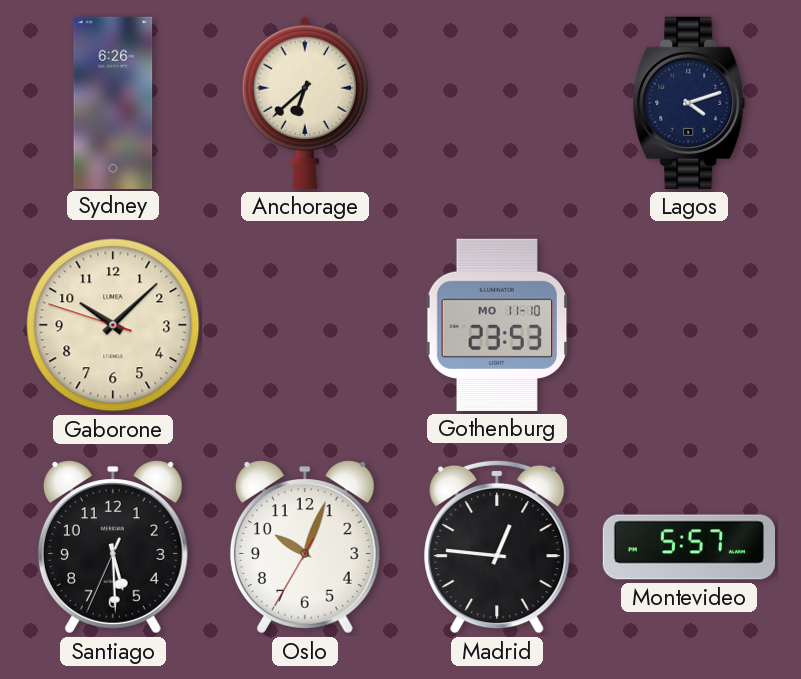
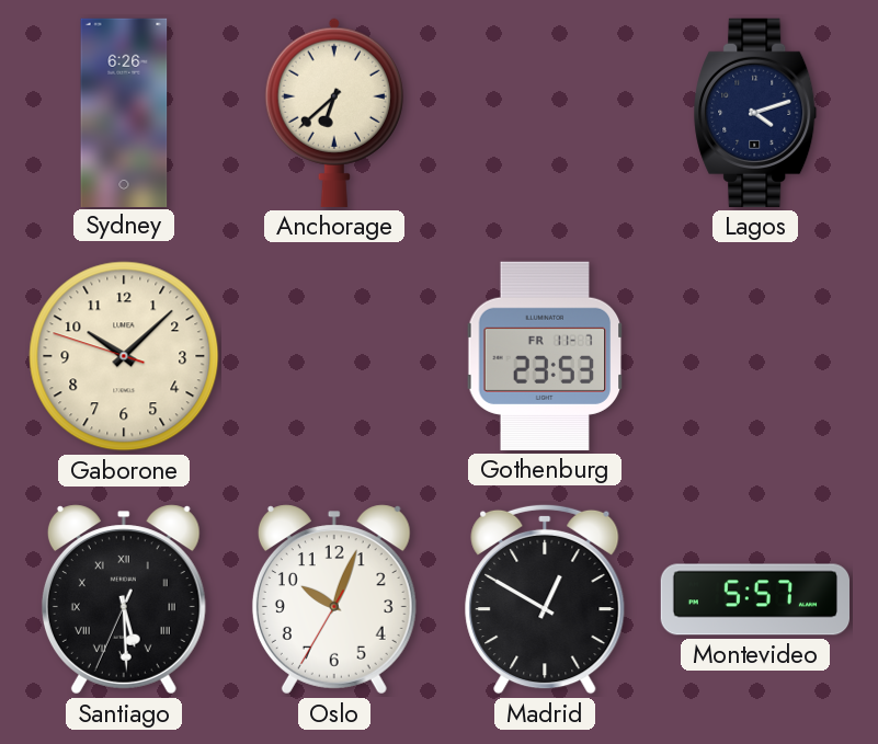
Gothenburg date: MO 11-10 -> FR 11-7 (545, 356)
Santiago numerals: Arabic -> Roman (124, 599)
Madrid: 12:46 -> 12:50 (545, 599)
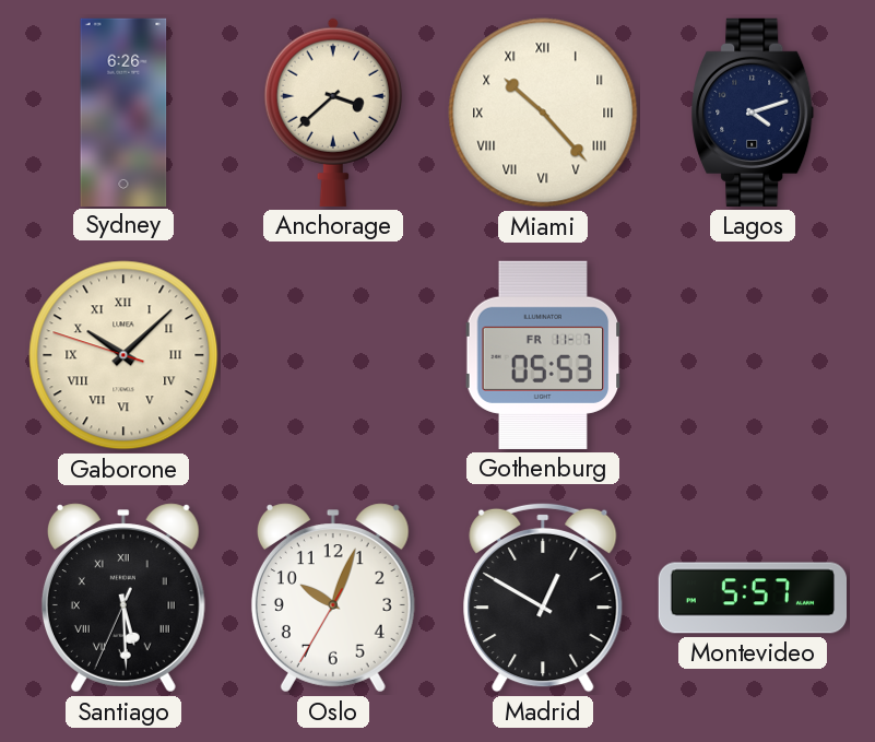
Anchorage: 6:38 -> 3:38 (333, 113)
Miami: none -> 10:23 (543, 113)
Gaborone numerals: Arabic -> Roman (123, 355)
Gothenburg: 23:53 -> 05:53 (543, 355)
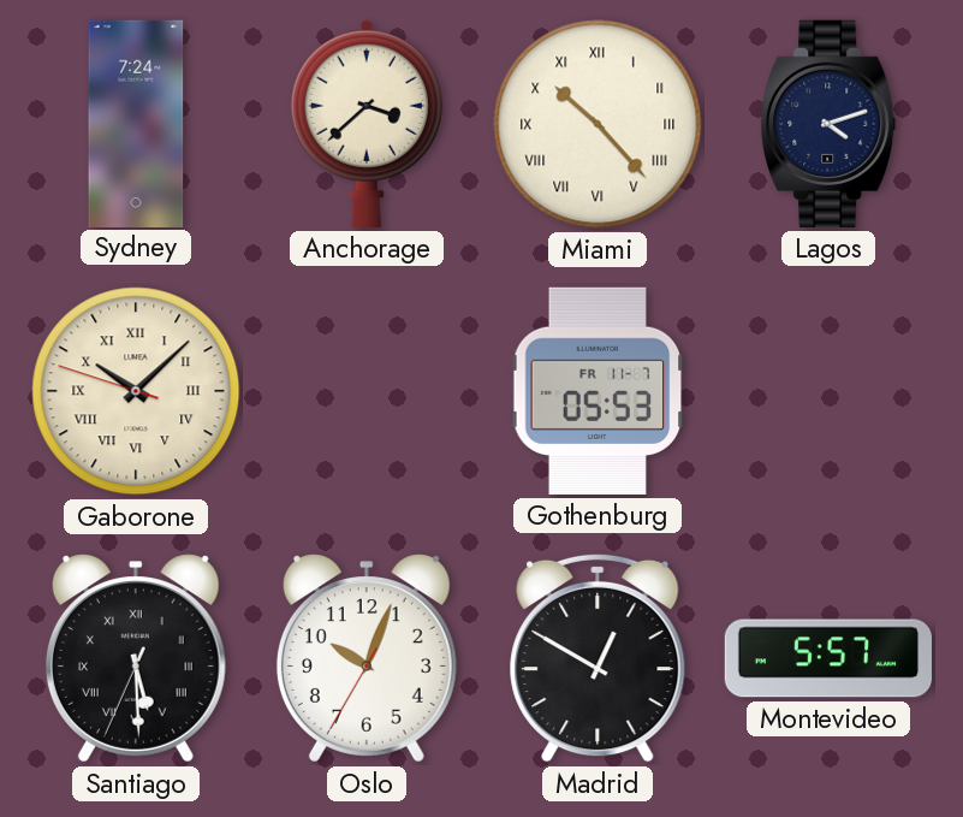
Sydney: 6:26 -> 7:24 (136, 123)
